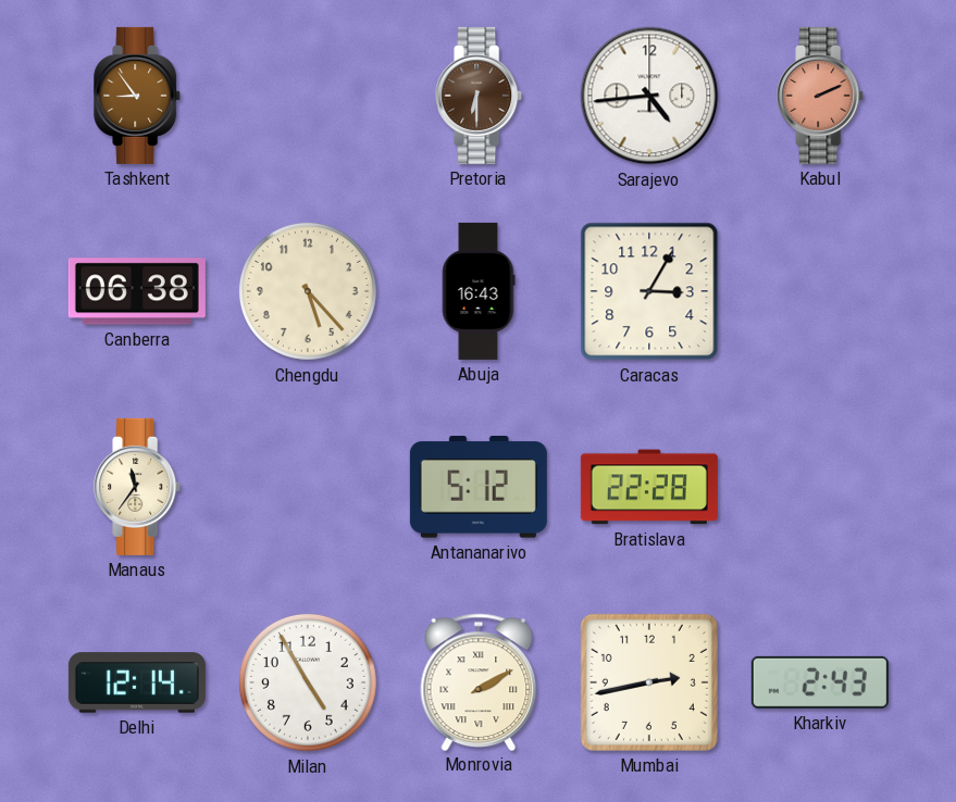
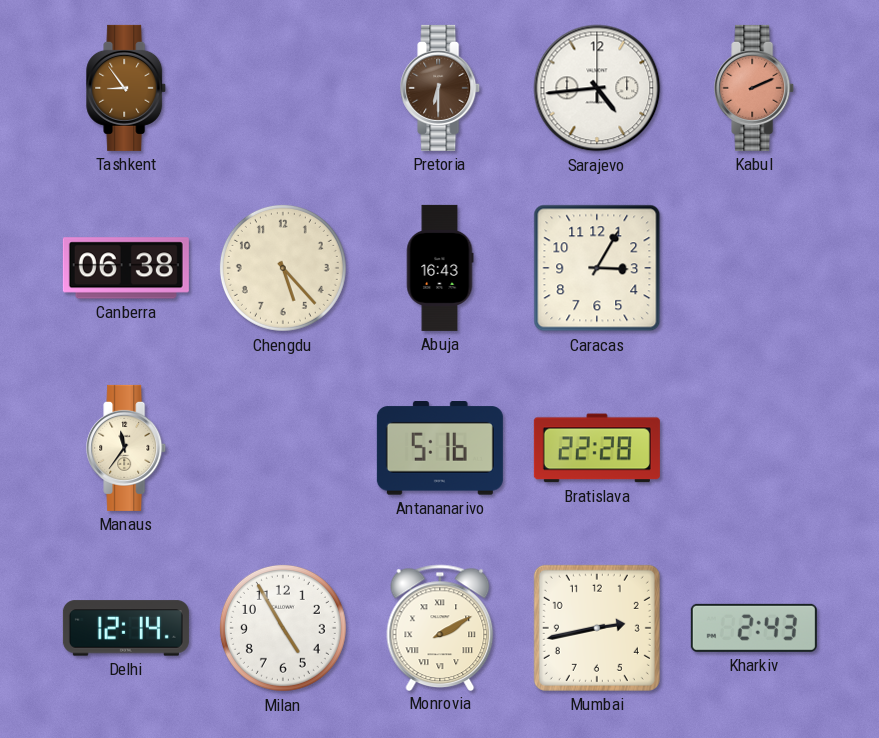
Antananarivo: 5:12 -> 5:16 (440, 448)
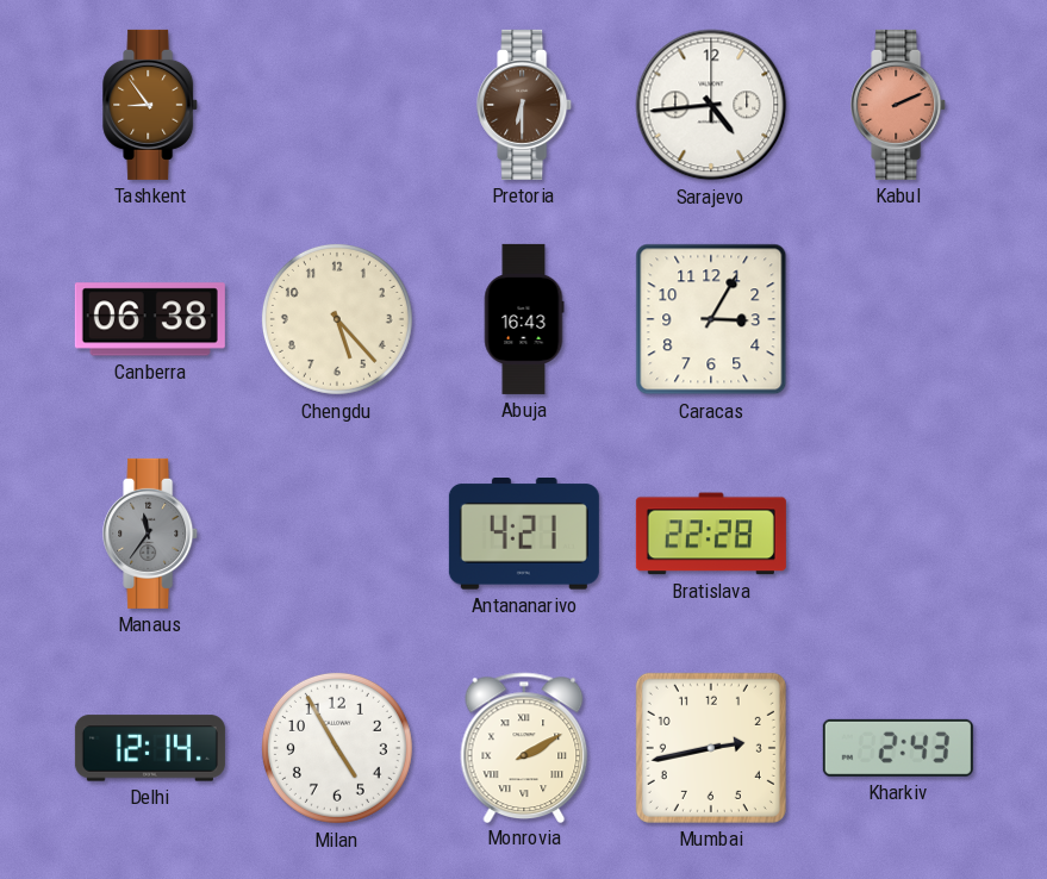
Manaus dial: cream -> grey (151, 534)
Antananarivo: 5:16 -> 4:21 (524, 534)
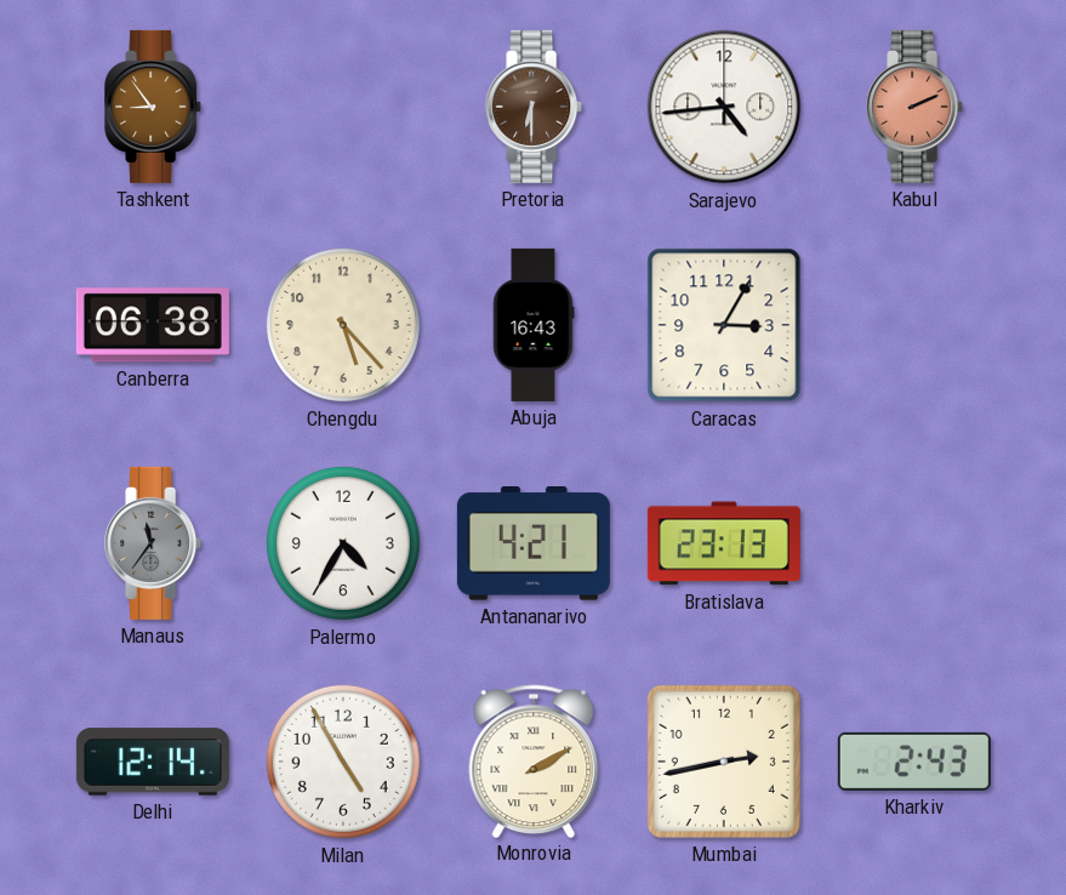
Palermo: none -> 4:35 (343, 543)
Bratislava: 22:28 -> 23:13 (724, 543)
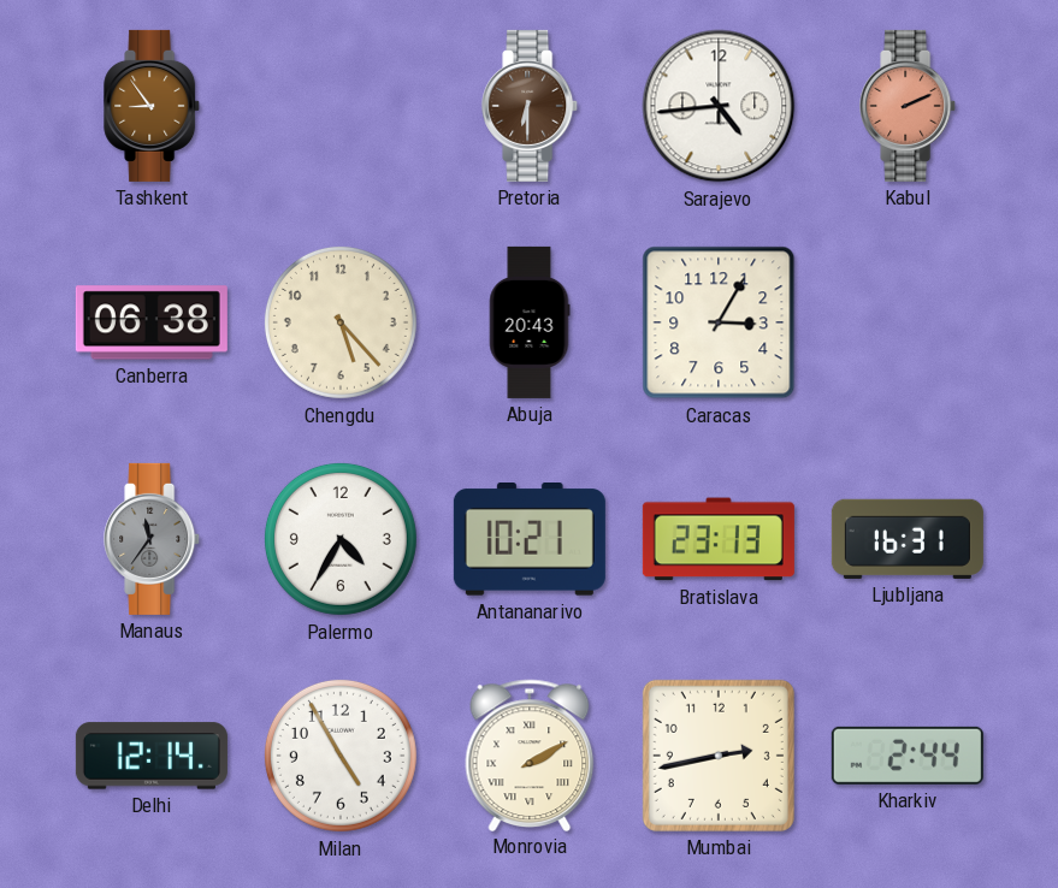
Abuja: 16:43 -> 20:43 (530, 322)
Antananarivo: 4:21 -> 10:21 (530, 539)
Ljubljana: none -> 16:31 (908, 539)
Kharkiv: 2:43 -> 2:44 (908, 756)
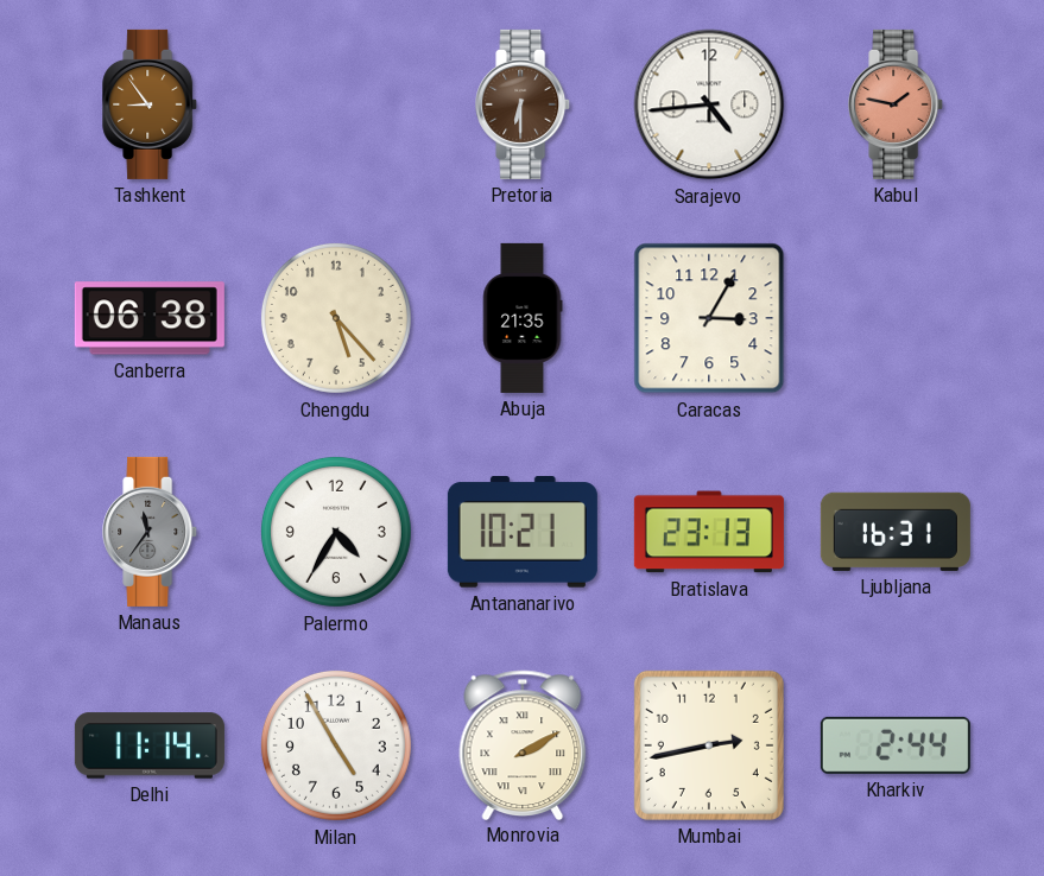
Kabul: 2:11 -> 1:47 (897, 104)
Abuja: 20:43 -> 21:35 (523, 318)
Delhi: 12:14 -> 11:14 (150, 745)
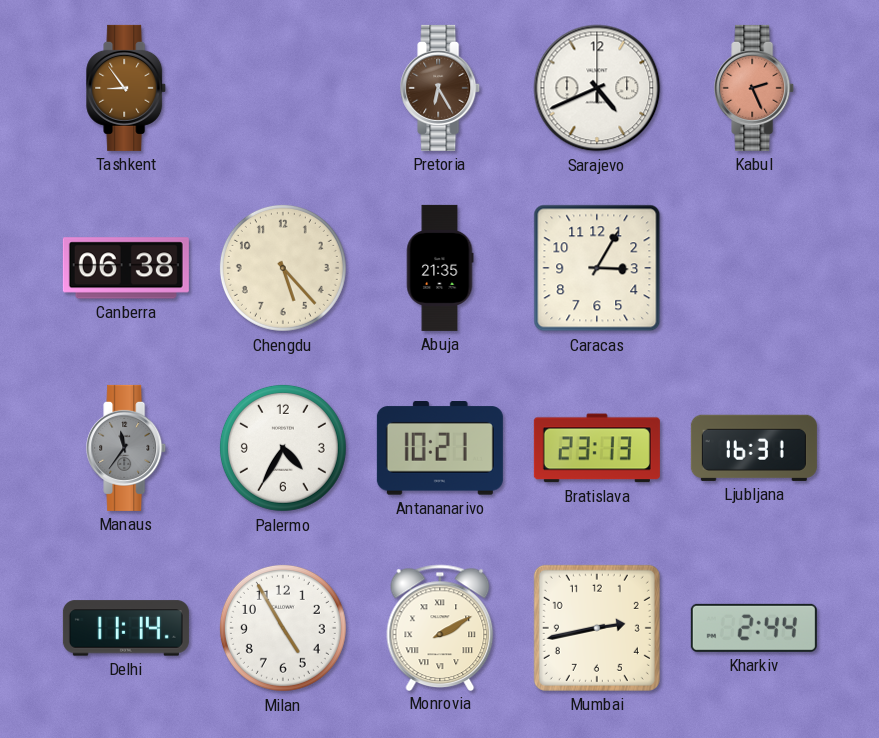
Pretoria: 6:30 -> 6:25 (441, 88)
Sarajevo: 4:44 -> 4:41 (597, 88)
Kabul: 1:47 -> 2:26 (755, 88)
